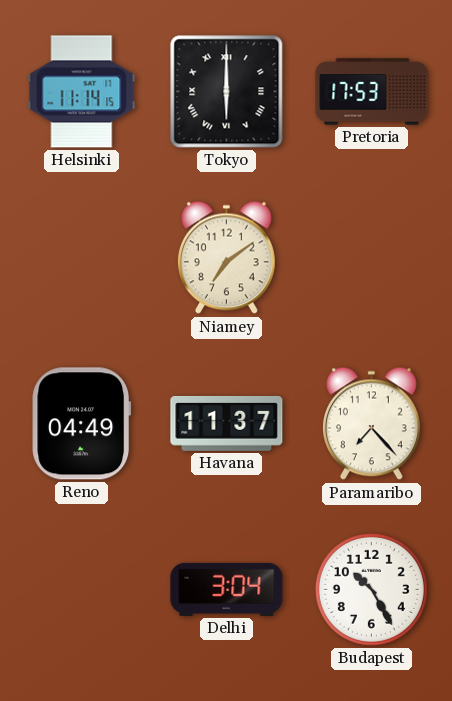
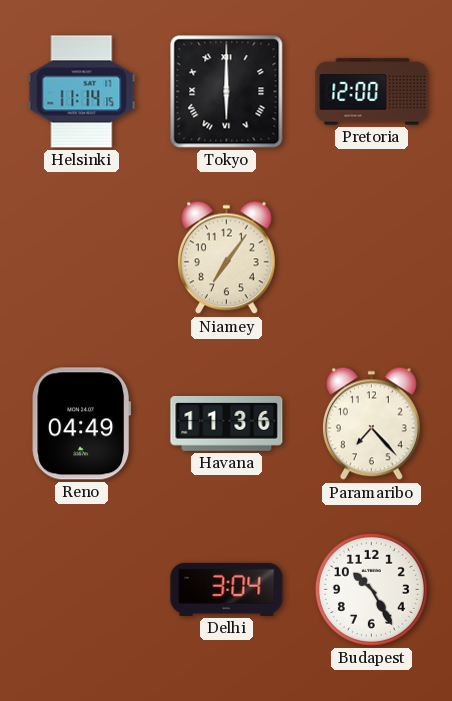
Pretoria: 17:53 -> 12:00 (372, 92)
Niamey: 7:09 -> 7:06 (226, 258)
Havana: 11:37 -> 11:36 (227, 423)
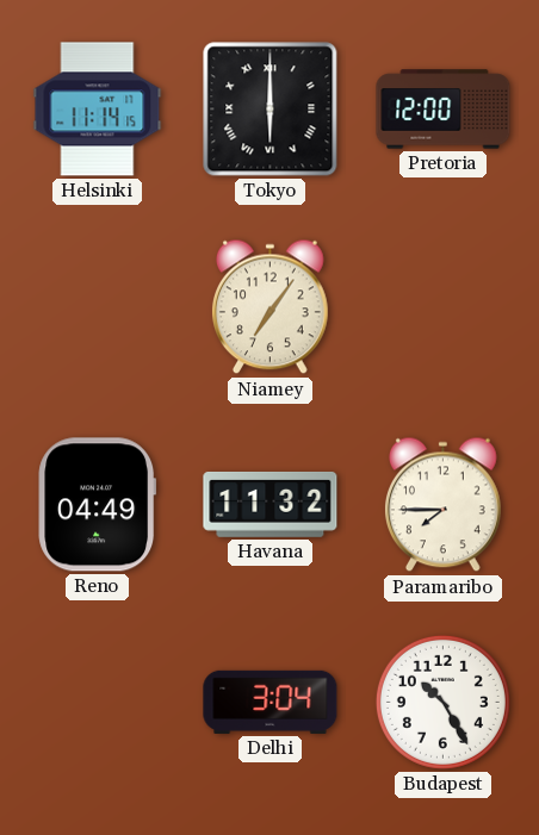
Havana: 11:36 -> 11:32 (271, 504)
Paramaribo: 7:23 -> 7:45 (442, 505)
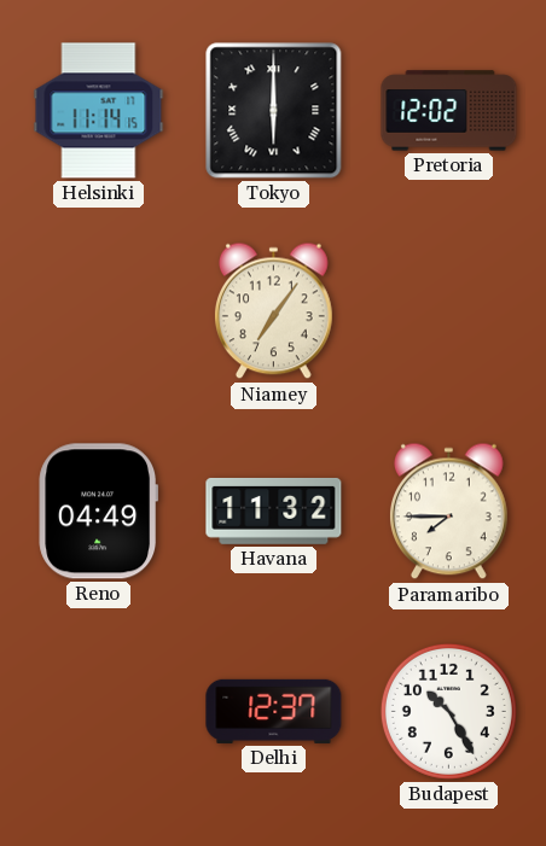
Pretoria: 12:00 -> 12:02 (449, 111)
Delhi: 3:04 -> 12:37 (274, 711)
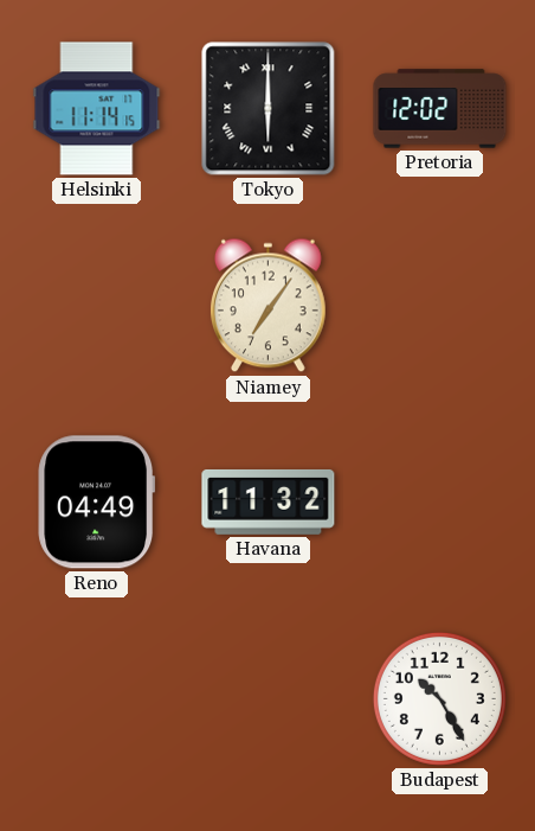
Paramaribo: 7:45 -> none (448, 512)
Delhi: 12:37 -> none (274, 711)
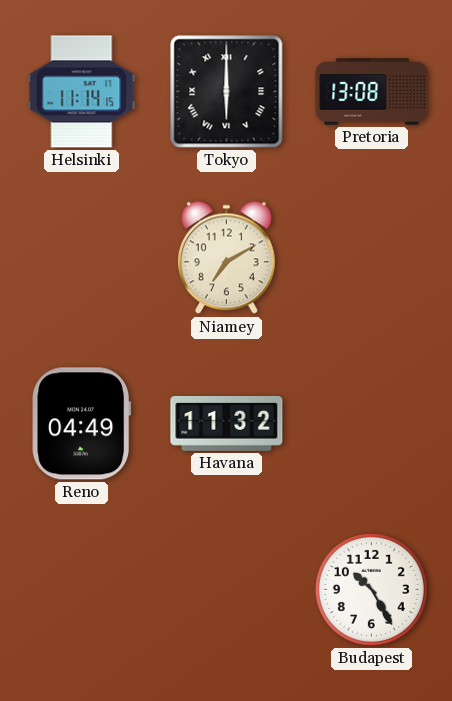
Pretoria: 12:02 -> 13:08 (372, 92)
Niamey: 7:06 -> 7:10 (226, 258)
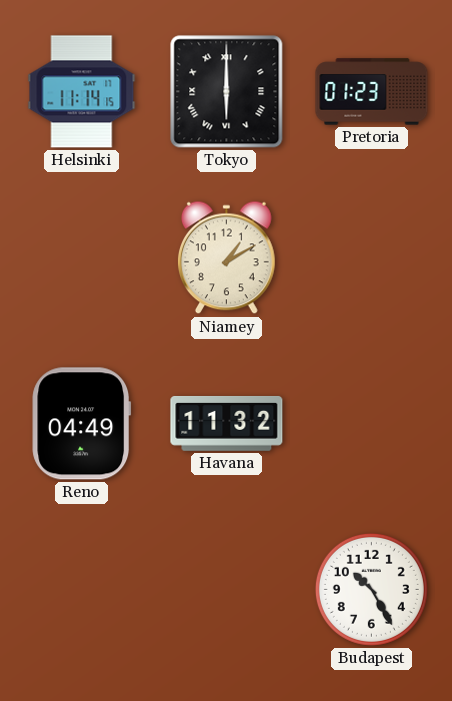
Pretoria: 13:08 -> 01:23 (372, 92)
Niamey: 7:10 -> 1:10 (226, 258)
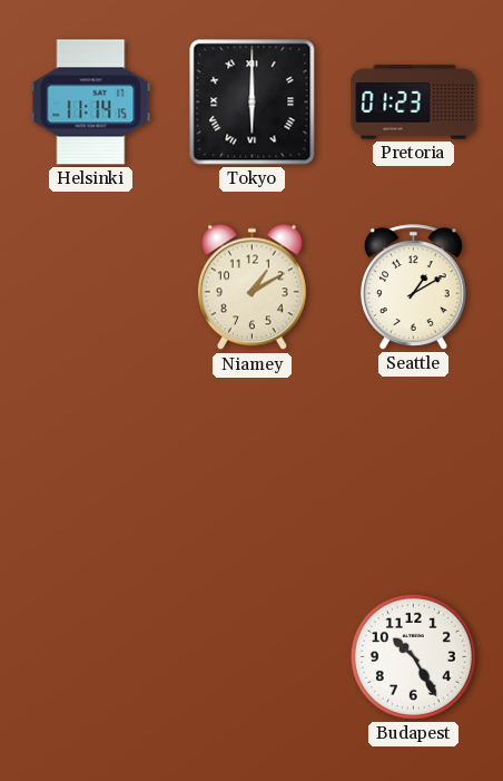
Seattle: none -> 1:10 (413, 287)
Reno: 04:49 -> none (82, 424)
Havana: 11:32 -> none (227, 423)
